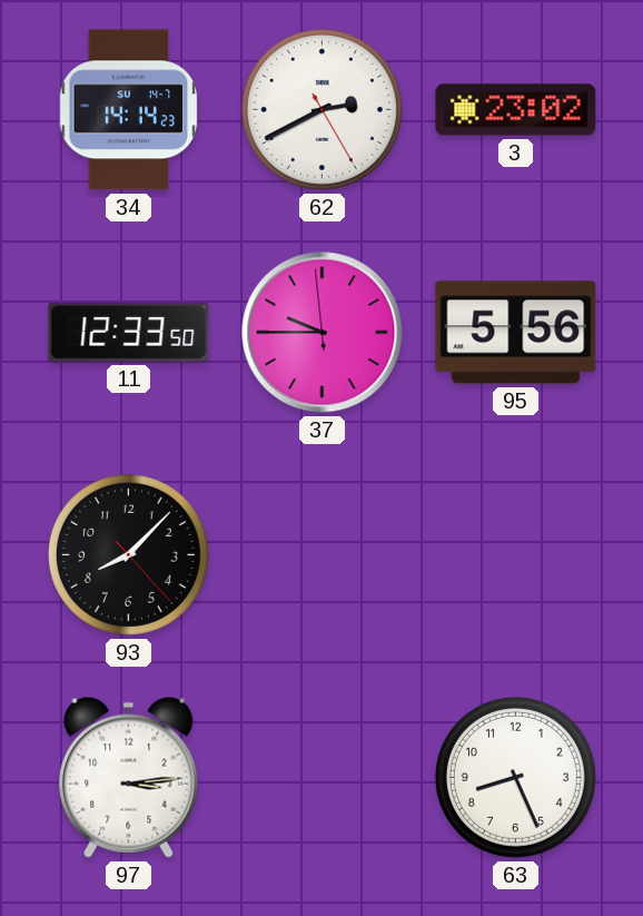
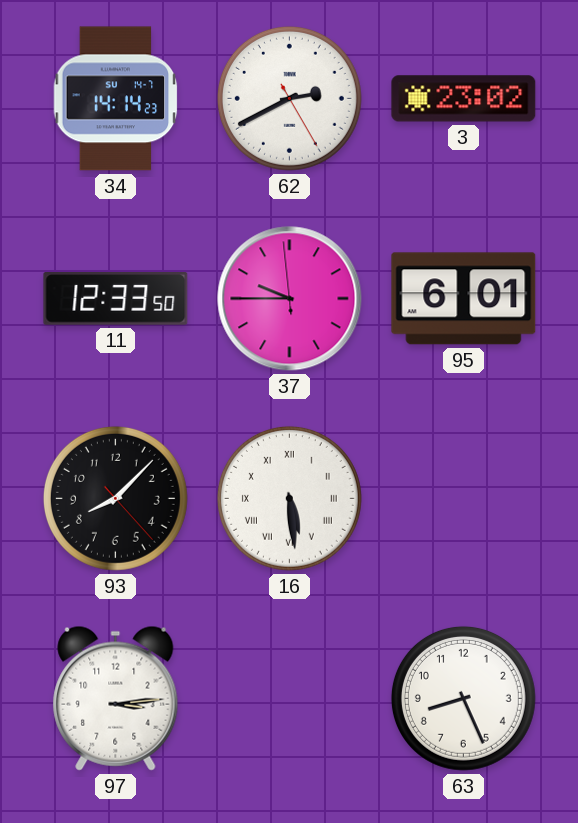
95: 5:56 -> 6:01 (464, 299)
16: none -> 5:29 (289, 498)
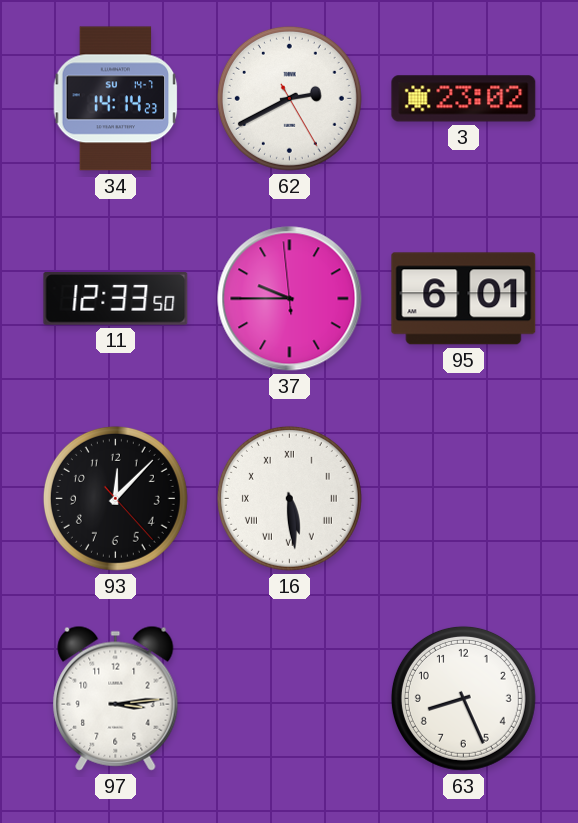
93: 8:07 -> 12:07 (115, 498)
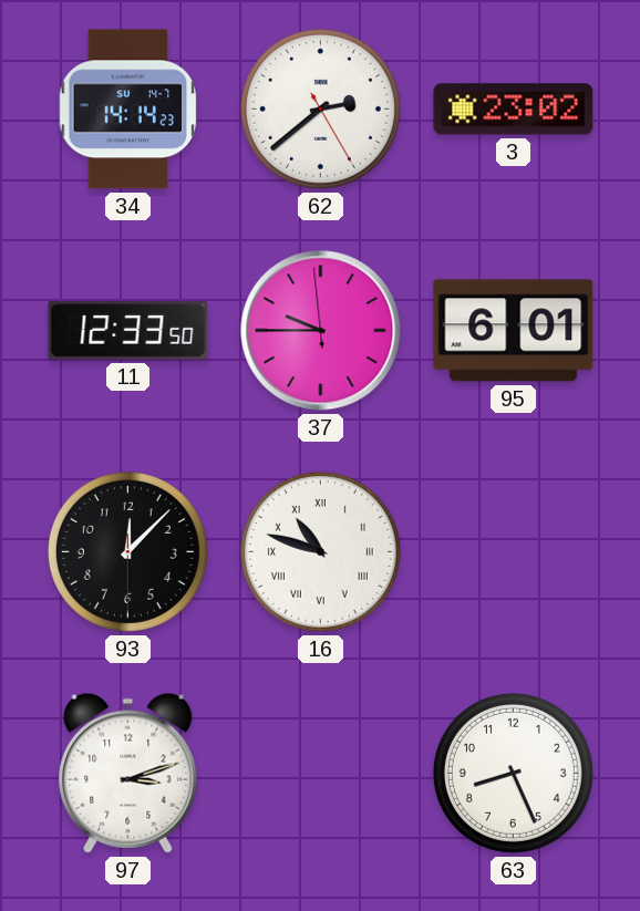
62: 2:40 -> 2:38 (320, 108)
93: 12:07:23 -> 12:07:30 (127, 551)
16: 5:29 -> 10:48 (320, 551)
97: 3:14 -> 3:12 (128, 773)
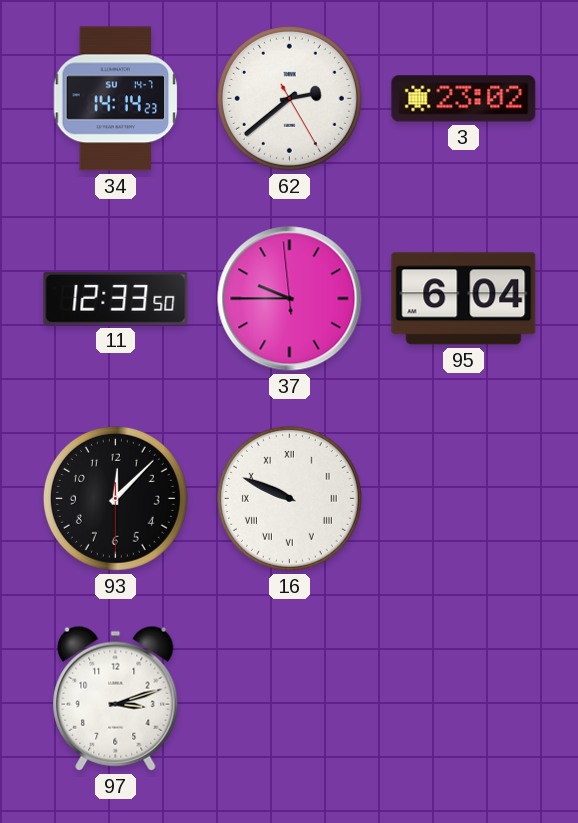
95: 6:01 -> 6:04 (464, 299)
16: 10:48 -> 9:49 (289, 498)
63: 8:26 -> none (513, 773)
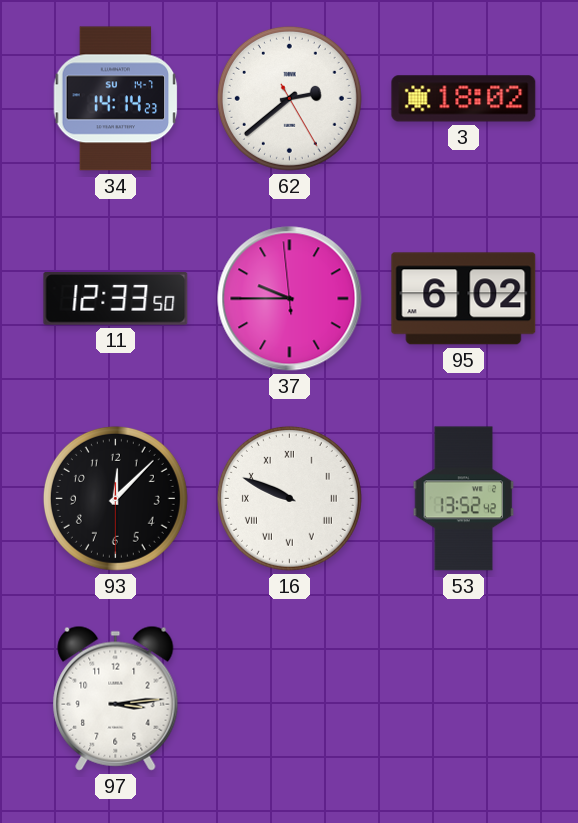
3: 23:02 -> 18:02 (464, 99)
95: 6:04 -> 6:02 (464, 299)
53: none -> 13:52 (464, 499)
97: 3:12 -> 3:14 (116, 698)
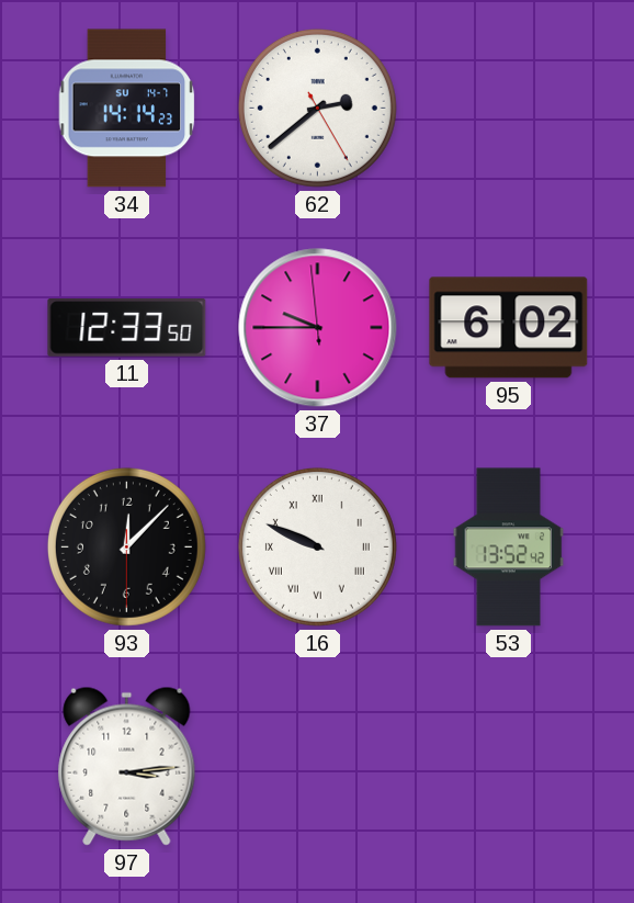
3: 18:02 -> none (464, 99)
